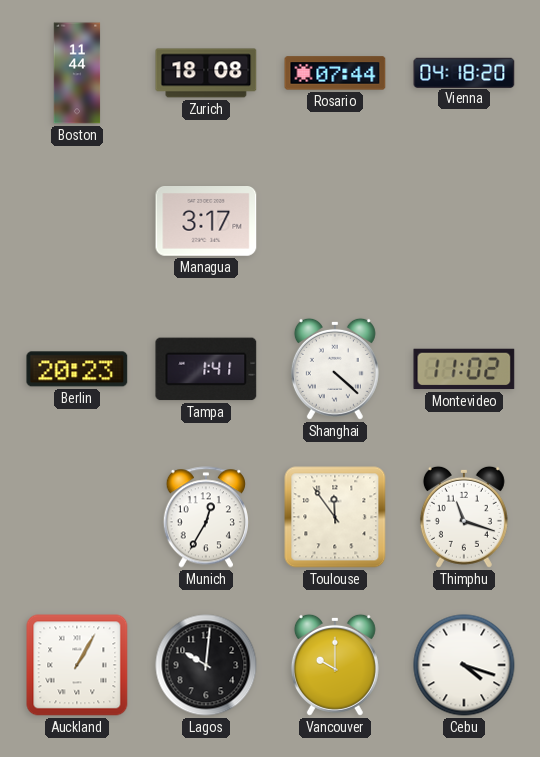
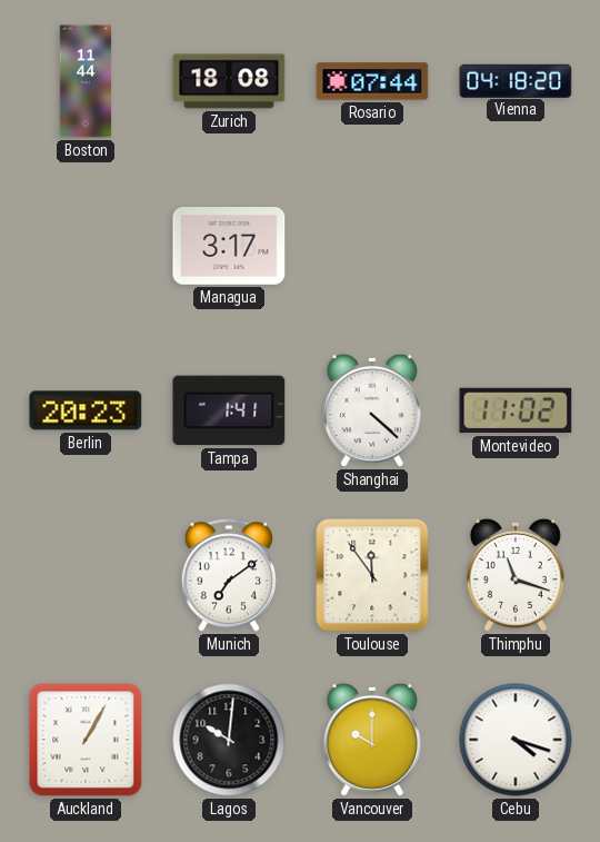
Munich: 12:35 -> 7:09 (229, 575)
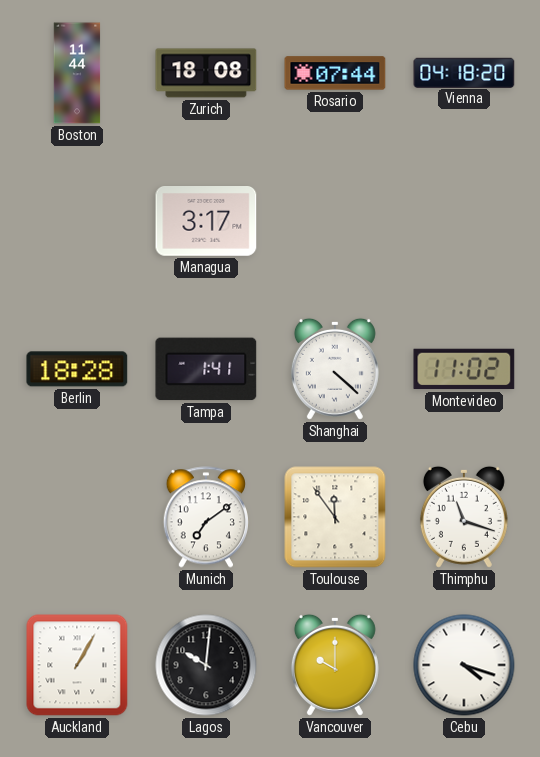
Berlin: 20:23 -> 18:28 (77, 369)
